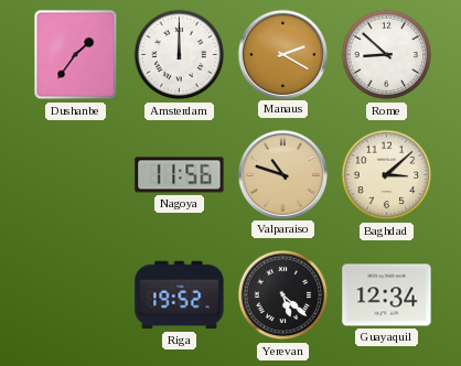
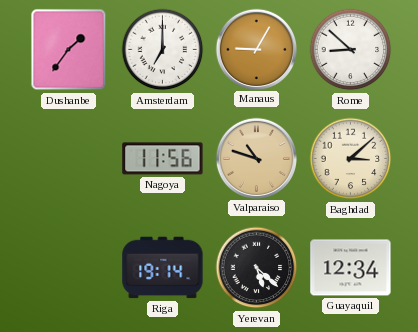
Amsterdam: 12:00 -> 7:00 (163, 50)
Manaus: 2:20 -> 9:05 (256, 49)
Riga: 19:52 -> 19:14 (163, 268)
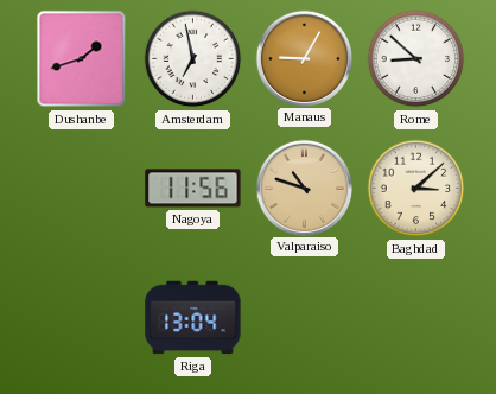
Dushanbe: 1:36 -> 1:42 (82, 59)
Amsterdam: 7:00 -> 6:58 (193, 59)
Riga: 19:14 -> 13:04 (193, 318)
Yerevan: 5:22 -> none (257, 268)
Guayaquil: 12:34 -> none (351, 268)
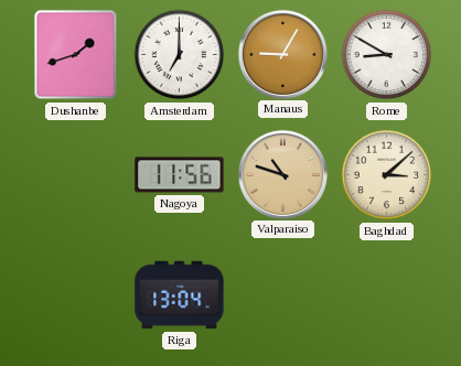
Amsterdam: 6:58 -> 7:00 (180, 55)
Rome: 8:52 -> 8:50 (387, 55)
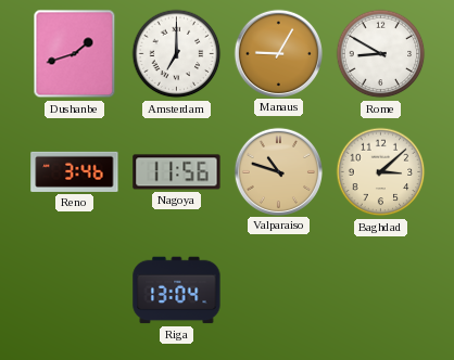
Reno: none -> 3:46 (75, 171)
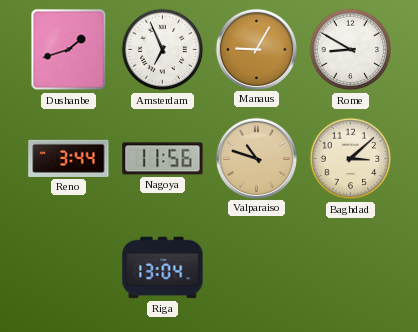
Amsterdam: 7:00 -> 6:56 (163, 50)
Reno: 3:46 -> 3:44 (69, 158)
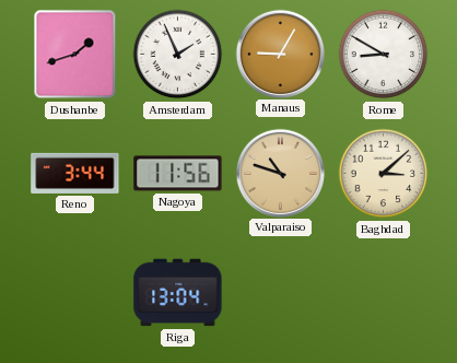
Amsterdam: 6:56 -> 1:56 (178, 55)
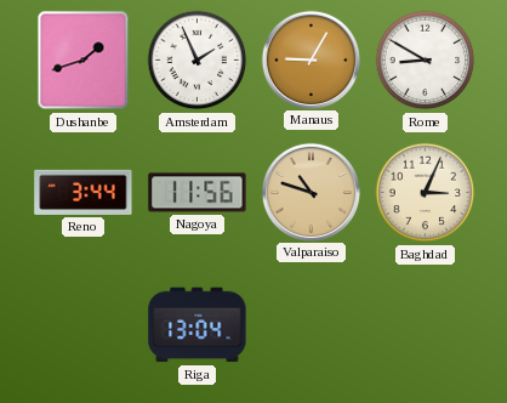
Baghdad: 3:08 -> 3:04 (426, 193)
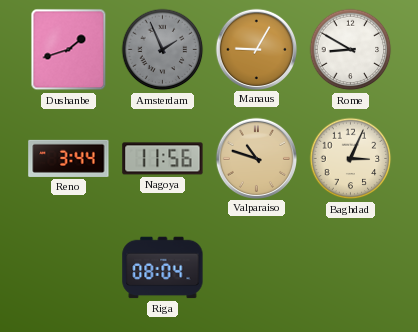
Amsterdam dial: white -> grey (163, 50)
Riga: 13:04 -> 08:04 (163, 268)
